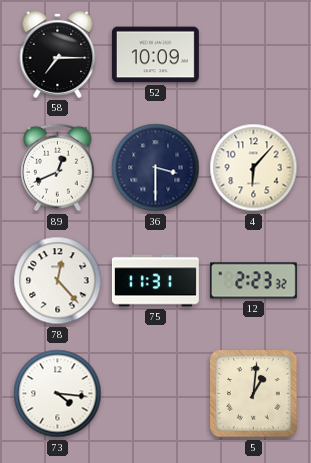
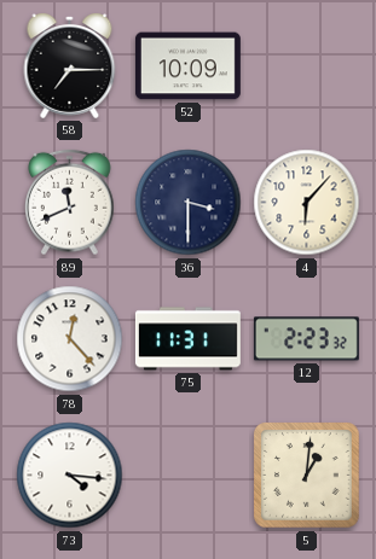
89: 12:41 -> 11:41 (70, 203)
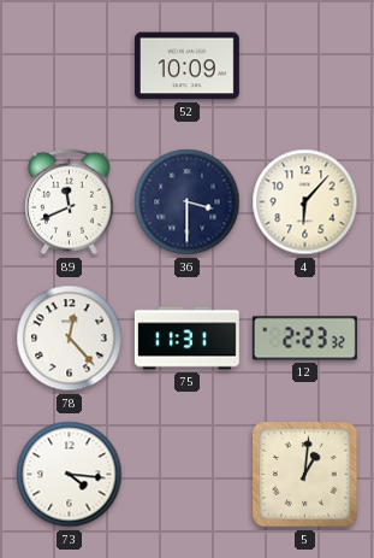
58: 7:15 -> none (70, 65)
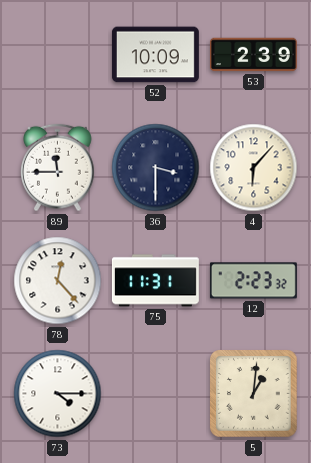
53: none -> 2:39 (253, 55)
89: 11:41 -> 11:45 (58, 168)
73: 4:16 -> 4:15 (58, 394)
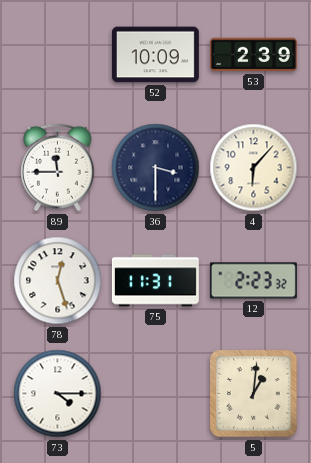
78: 12:23 -> 12:27 (58, 281)
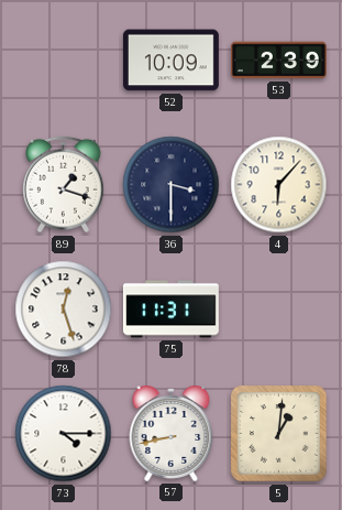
89: 11:45 -> 1:18 (64, 185)
12: 2:23 -> none (253, 281)
57: none -> 8:43 (172, 433)
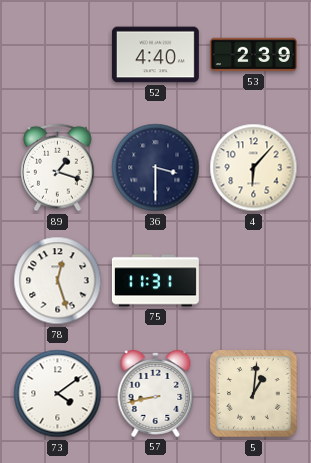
52: 10:09 -> 4:40 (155, 55)
73: 4:15 -> 4:09 (58, 394)
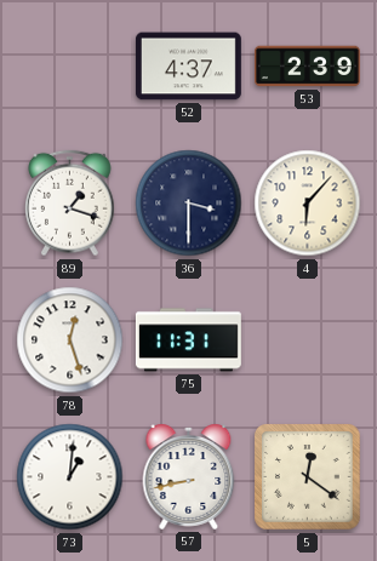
52: 4:40 -> 4:37 (188, 67)
73: 4:09 -> 1:01 (70, 477)
5: 1:01 -> 12:21 (308, 477)
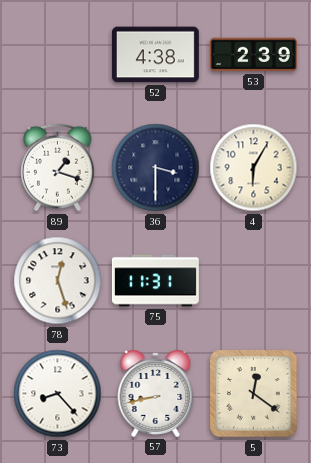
52: 4:37 -> 4:38 (155, 55)
4: 6:07 -> 6:05 (254, 168)
73: 1:01 -> 8:23 (58, 394)
